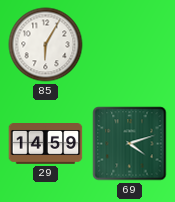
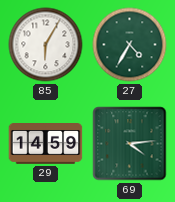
27: none -> 4:35 (130, 45)
69: 4:12 -> 4:14 (130, 144)
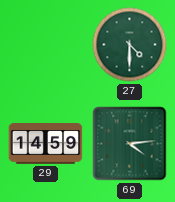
85: 6:05 -> none (46, 45)
27: 4:35 -> 4:30 (130, 45)
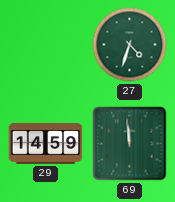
27: 4:30 -> 4:33 (130, 45)
69: 4:14 -> 11:59 (130, 144)
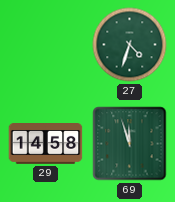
29: 14:59 -> 14:58 (46, 144)
69: 11:59 -> 11:57 (130, 144)
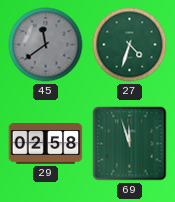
45: none -> 11:39 (46, 45)
29: 14:58 -> 02:58 (46, 144)
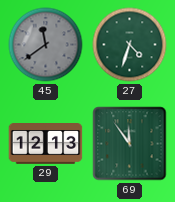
29: 02:58 -> 12:13 (46, 144)
69: 11:57 -> 11:54 (130, 144)
